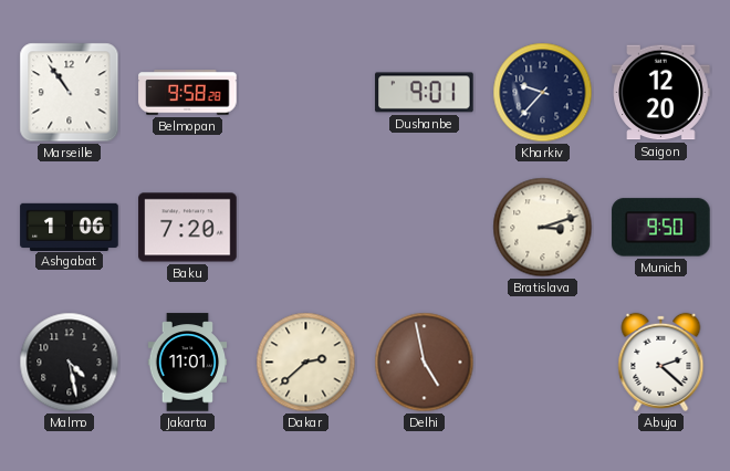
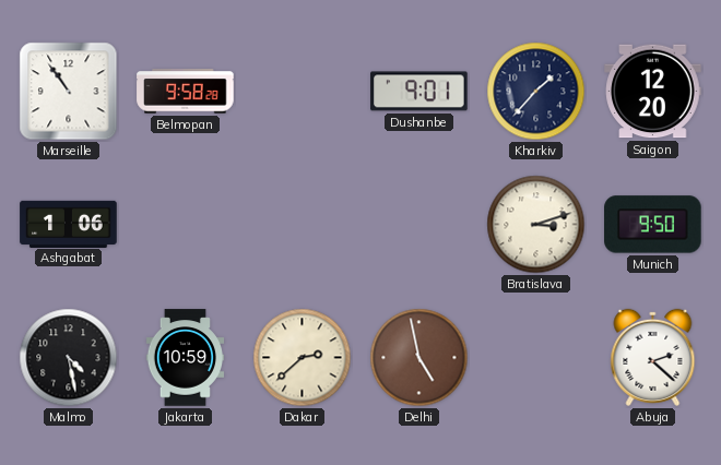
Kharkiv: 9:37 -> 1:37 (536, 92)
Baku: 7:20 -> none (188, 228)
Jakarta: 11:01 -> 10:59 (186, 358)
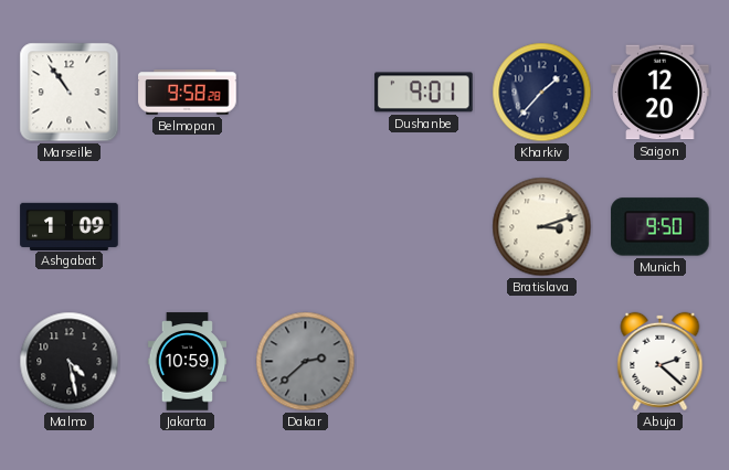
Ashgabat: 1:06 -> 1:09 (70, 226)
Dakar dial: cream -> grey (306, 362)
Delhi: 4:58 -> none (419, 358)
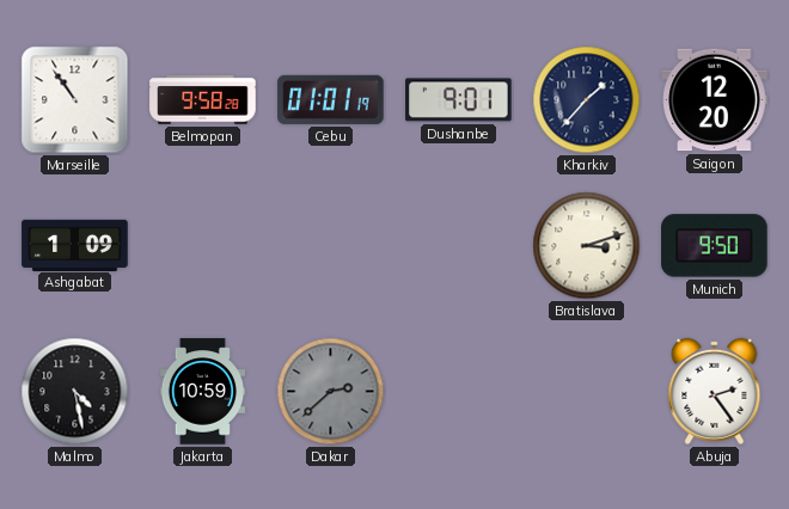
Cebu: none -> 01:01 (331, 99)
Abuja: 2:22 -> 2:24 (715, 391)
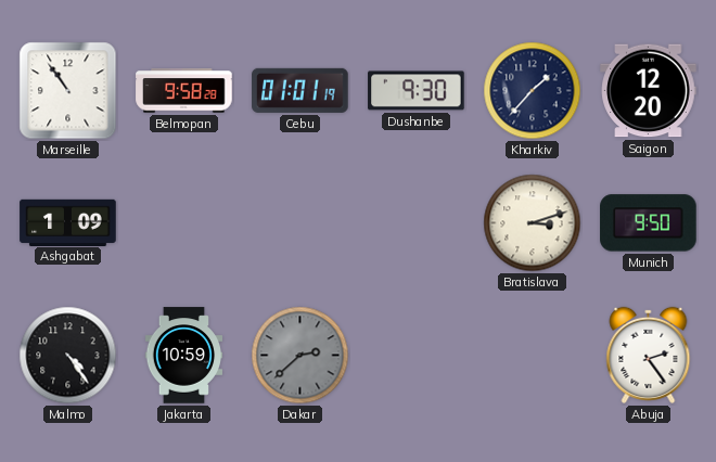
Dushanbe: 9:01 -> 9:30 (417, 91)
Malmo: 4:28 -> 4:24 (68, 356)
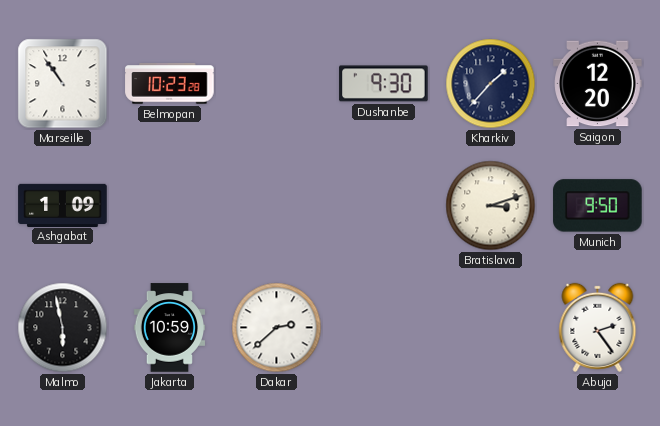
Belmopan: 9:58 -> 10:23 (170, 84)
Cebu: 01:01 -> none (301, 90)
Malmo: 4:24 -> 5:58 (63, 328)
Dakar dial: grey -> white (277, 328)
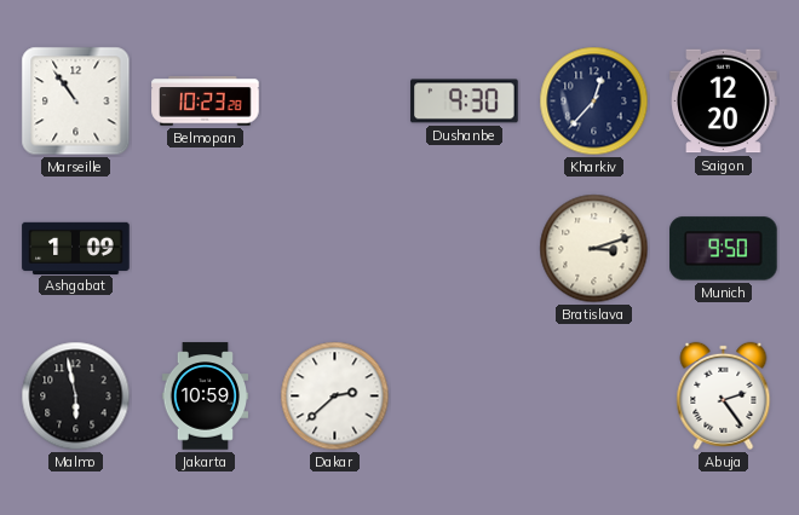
Kharkiv: 1:37 -> 12:37 (594, 102)
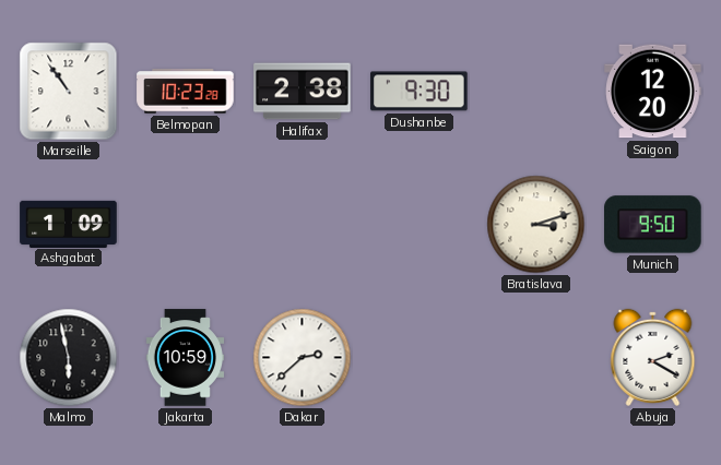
Halifax: none -> 2:38 (303, 92)
Kharkiv: 12:37 -> none (594, 102)
Abuja: 2:24 -> 2:20 (653, 357)
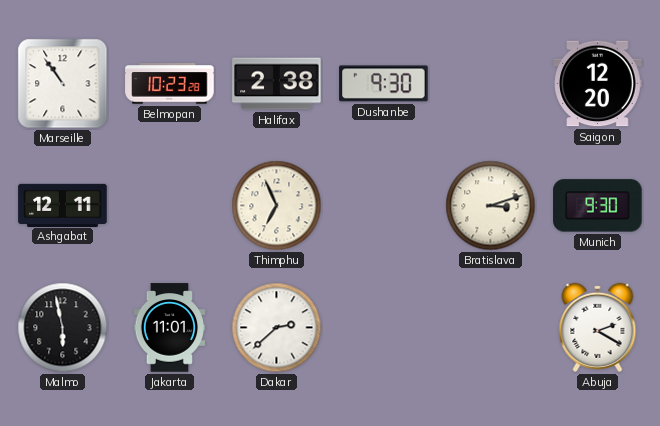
Ashgabat: 1:09 -> 12:11 (63, 205)
Thimphu: none -> 6:56 (277, 206)
Munich: 9:50 -> 9:30 (598, 206)
Jakarta: 10:59 -> 11:01 (170, 328)
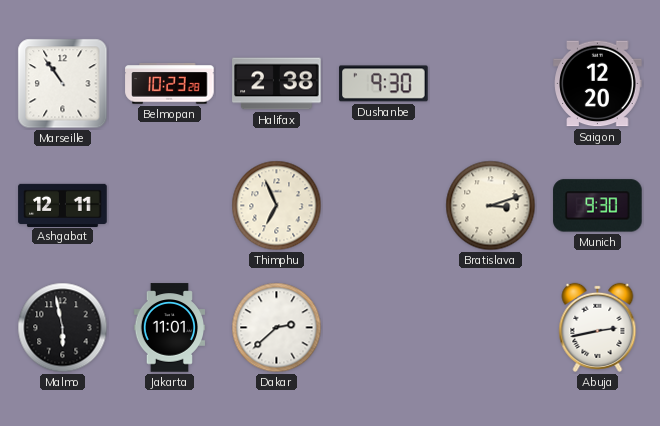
Abuja: 2:20 -> 2:43 (598, 327)
